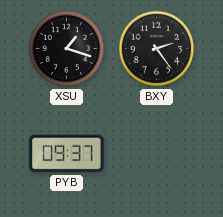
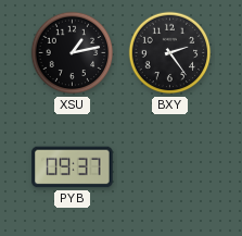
XSU: 1:18 -> 1:13 (73, 53)
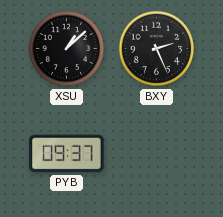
XSU: 1:13 -> 1:08 (67, 49)
BXY: 2:24 -> 2:26 (157, 49)
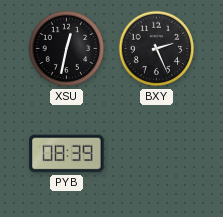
XSU: 1:08 -> 12:32 (67, 49)
PYB: 09:37 -> 08:39 (67, 154)
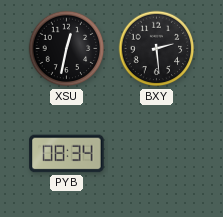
BXY: 2:26 -> 2:29 (157, 49)
PYB: 08:39 -> 08:34 (67, 154)
